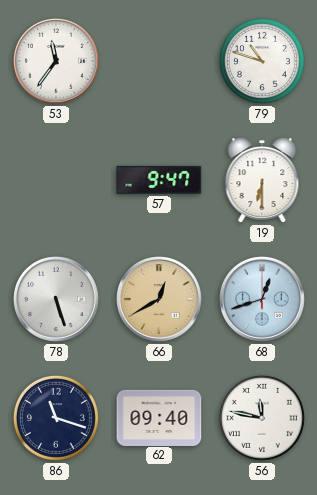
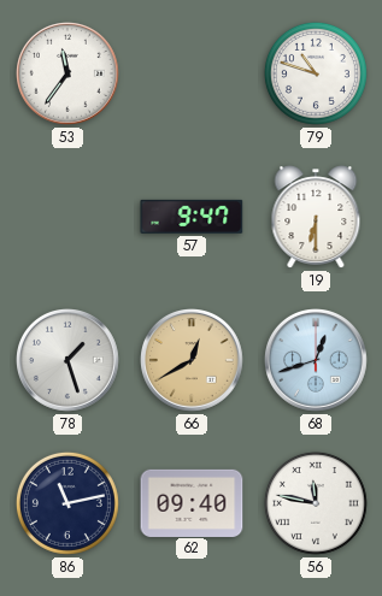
78: 5:27 -> 1:27 (69, 361)
86: 11:18 -> 11:13 (67, 503)
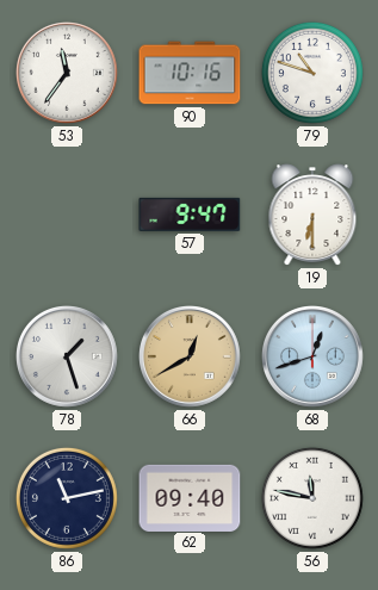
90: none -> 10:16 (190, 73)
